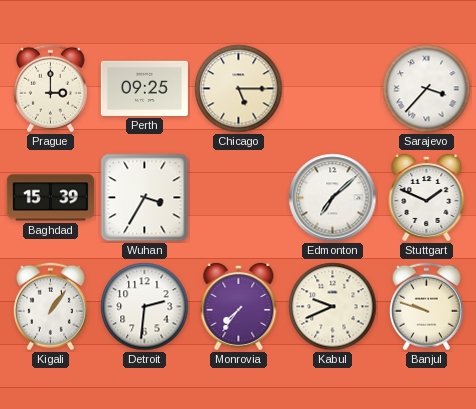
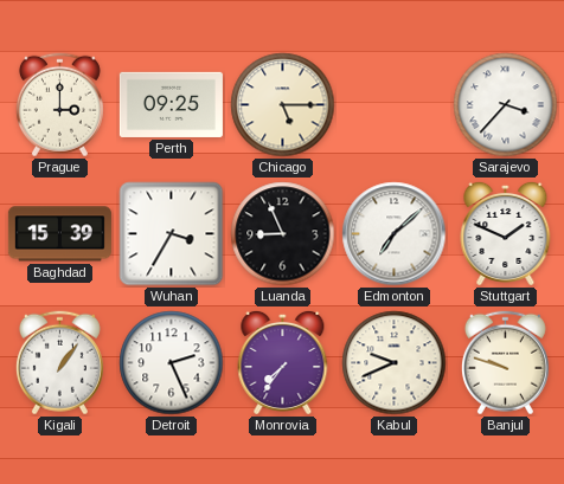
Luanda: none -> 8:56 (283, 234)
Detroit: 2:31 -> 2:26 (172, 363)
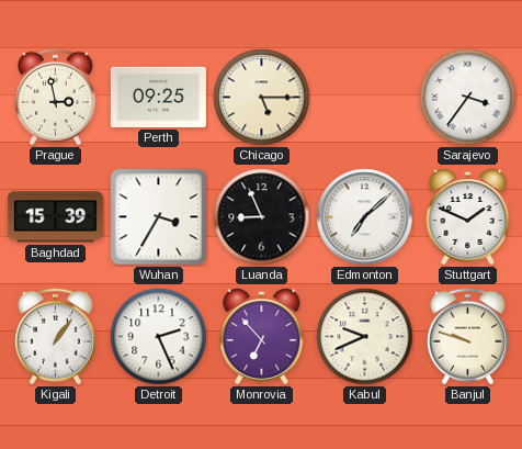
Prague: 3:00 -> 2:58 (55, 98)
Sarajevo: 3:37 -> 3:36 (468, 98)
Monrovia: 7:36 -> 6:53 (262, 336)
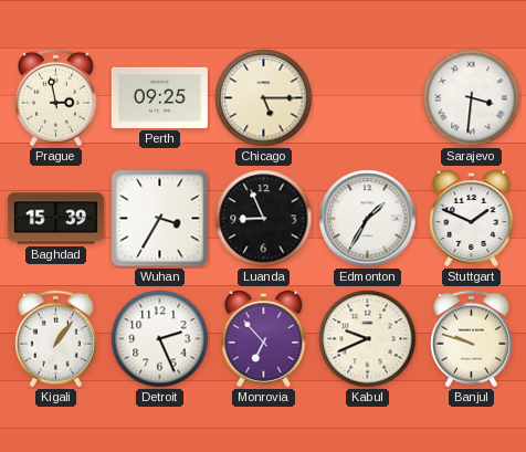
Sarajevo: 3:36 -> 3:31 (472, 98)
Edmonton: 7:08 -> 1:35 (368, 219)
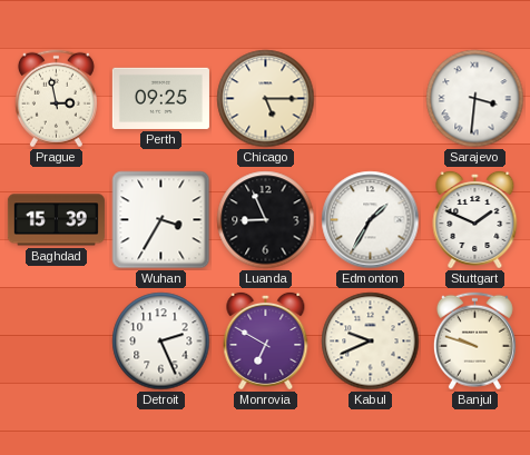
Kigali: 1:06 -> none (55, 339)
Monrovia: 6:53 -> 6:50 (266, 340)
